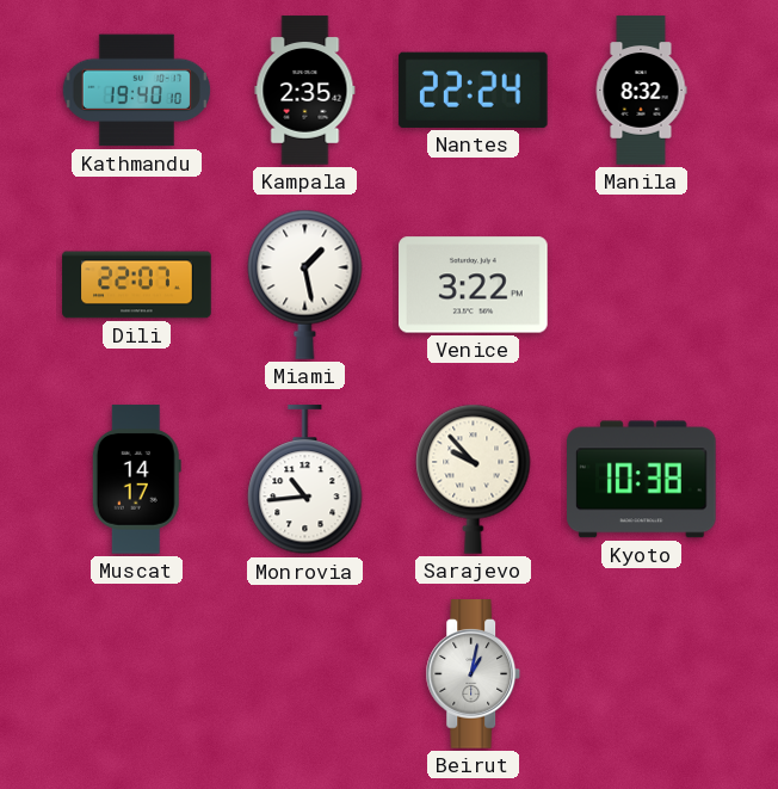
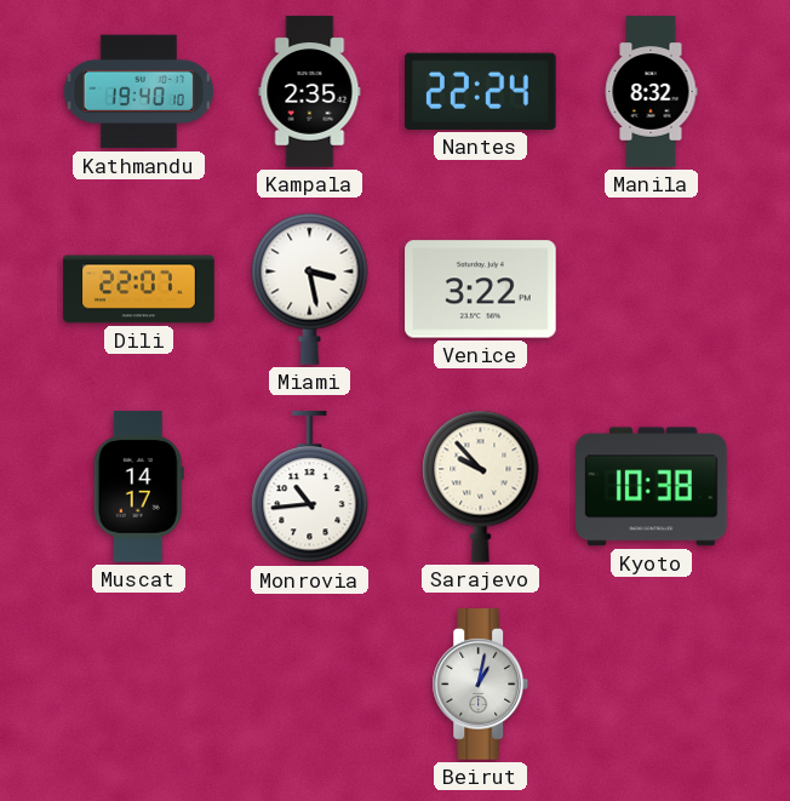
Miami: 1:28 -> 3:28 (310, 288)
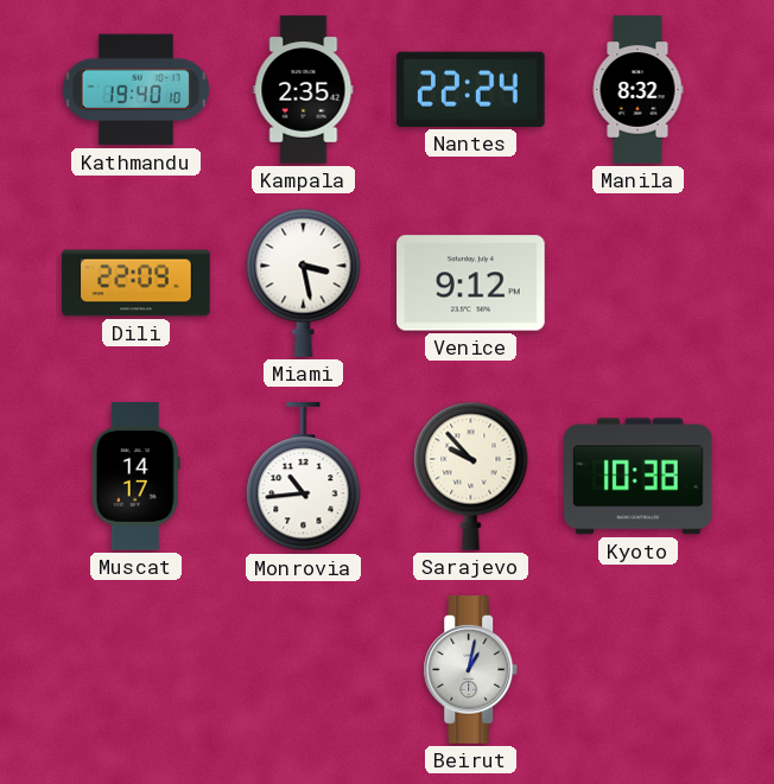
Dili: 22:07 -> 22:09 (137, 283)
Venice: 3:22 -> 9:12 (471, 283)
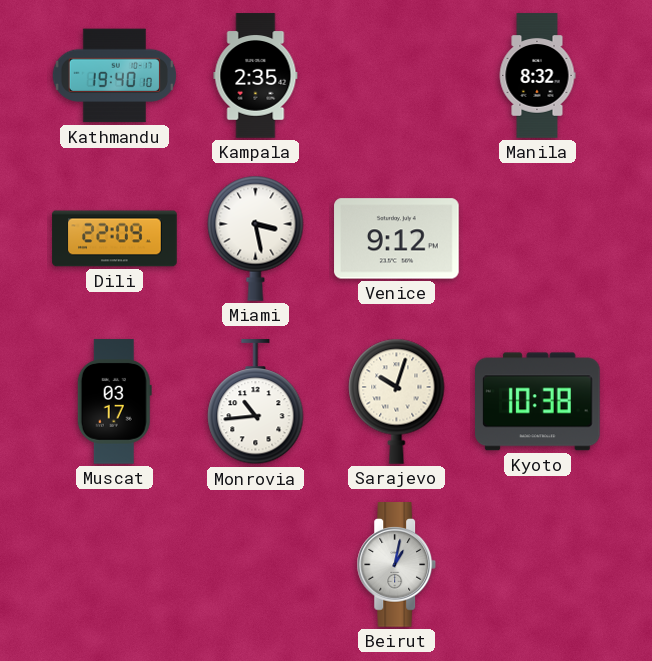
Nantes: 22:24 -> none (470, 89)
Muscat: 14:17 -> 03:17 (114, 402)
Sarajevo: 9:53 -> 10:03 (397, 401)
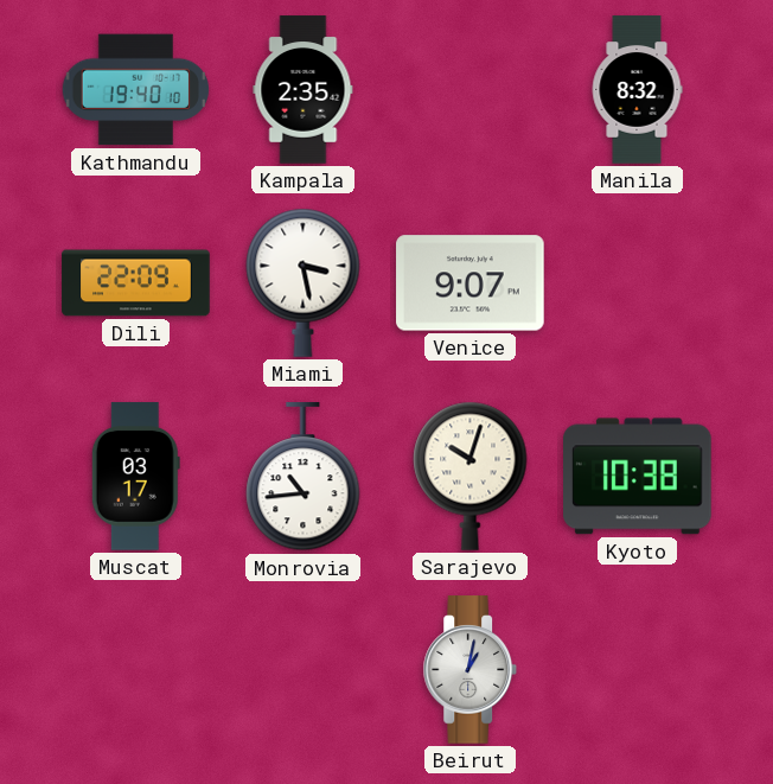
Venice: 9:12 -> 9:07 (471, 283)
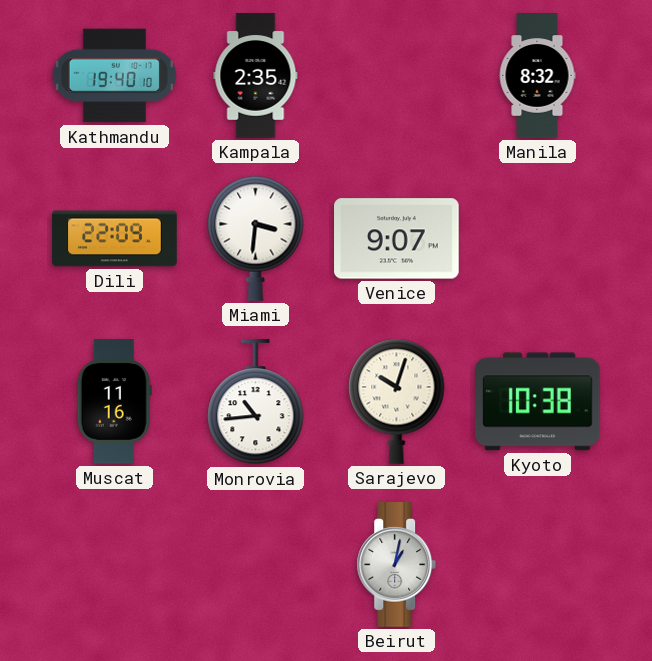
Miami: 3:28 -> 3:31 (256, 238)
Muscat: 03:17 -> 11:16 (114, 402)
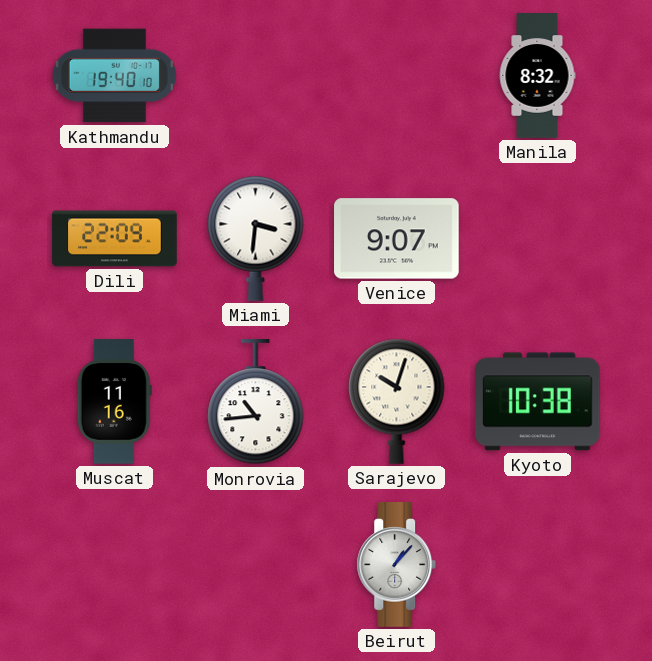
Kampala: 2:35 -> none (256, 76)
Beirut: 1:02 -> 1:07 (397, 565)
